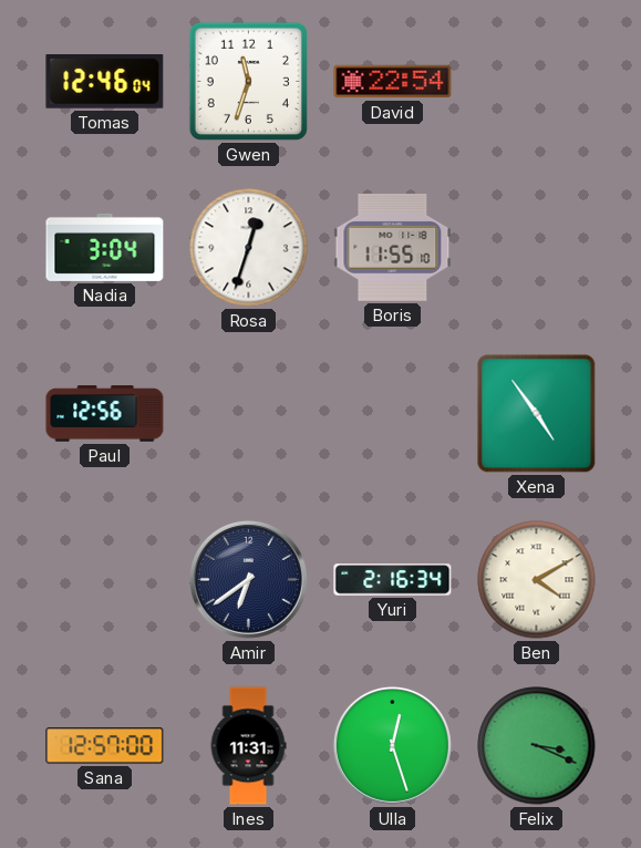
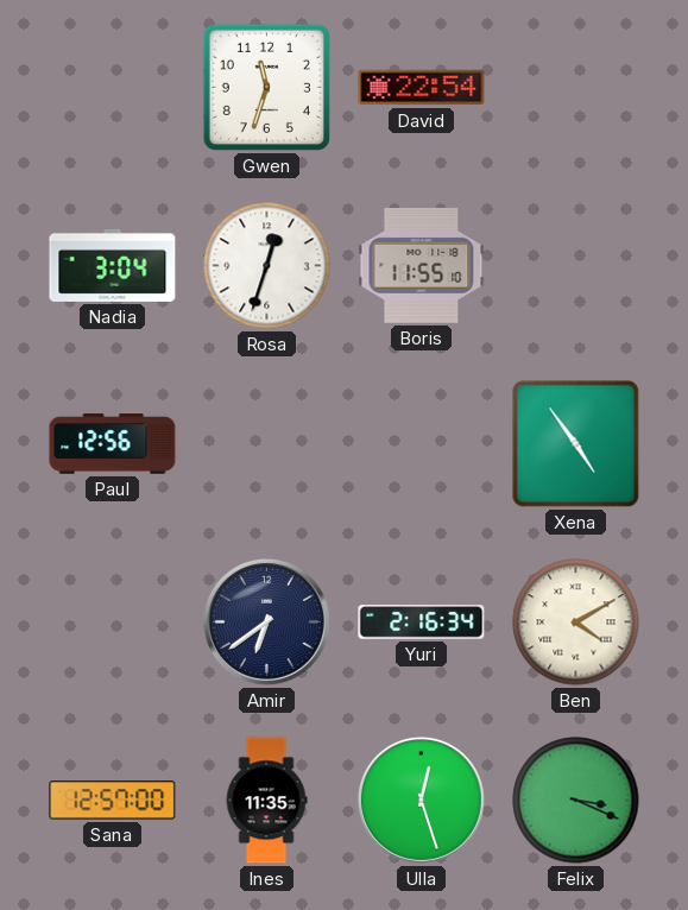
Tomas: 12:46 -> none (105, 82)
Ines: 11:31 -> 11:35 (266, 801)
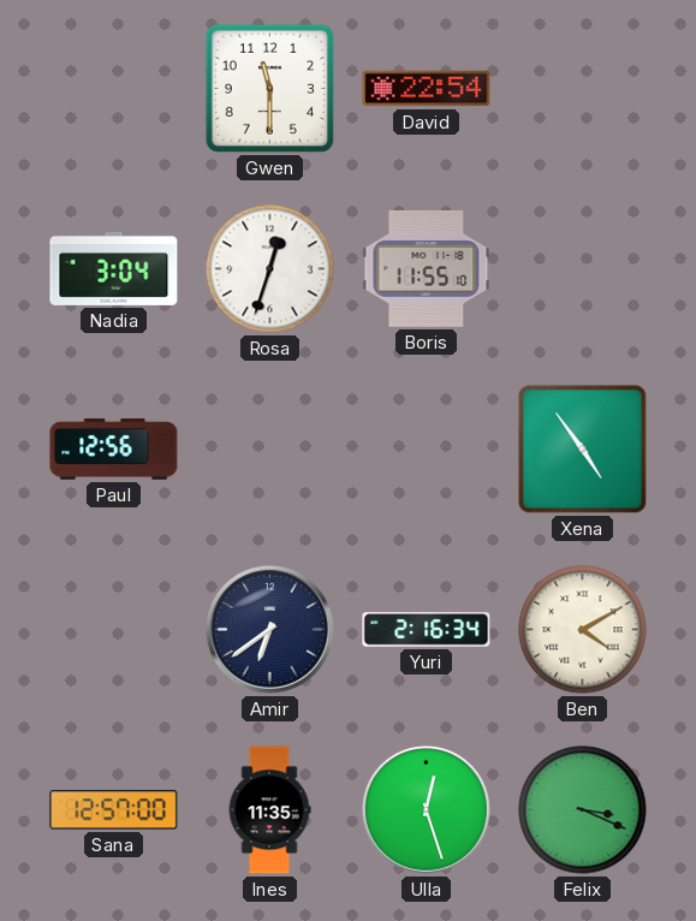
Gwen: 11:33 -> 11:30 (269, 88)
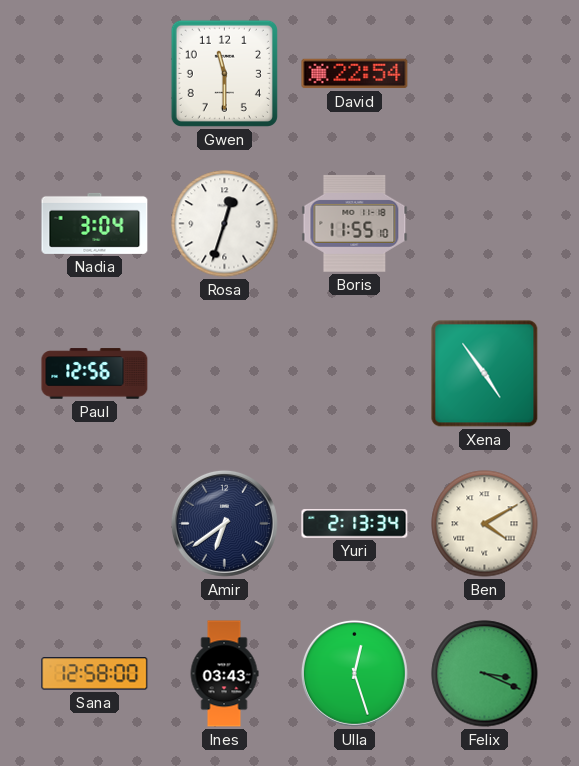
Yuri: 2:16 -> 2:13 (355, 524)
Sana: 12:57 -> 12:58 (95, 674)
Ines: 11:35 -> 03:43 (224, 674)
